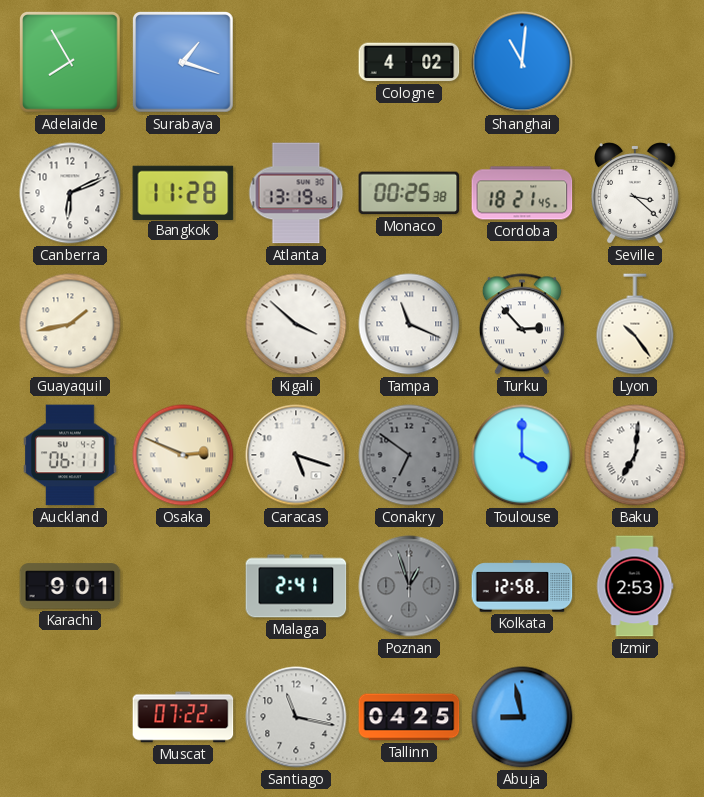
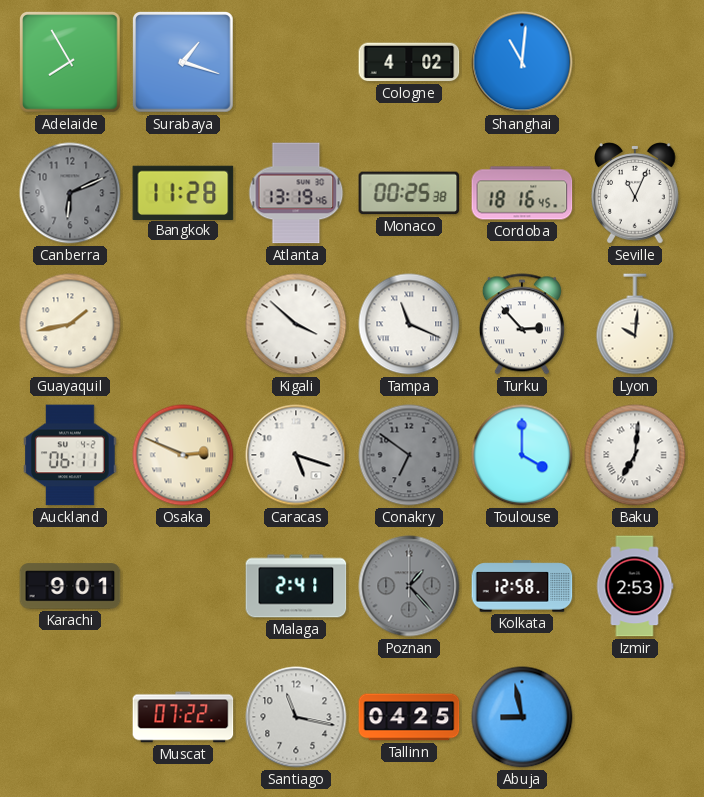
Canberra dial: white -> grey (70, 193)
Cordoba: 18:21 -> 18:16 (522, 193)
Seville: 3:22 -> 11:04 (636, 193)
Lyon: 10:24 -> 10:01 (635, 324)
Poznan: 12:57 -> 1:23 (409, 586)
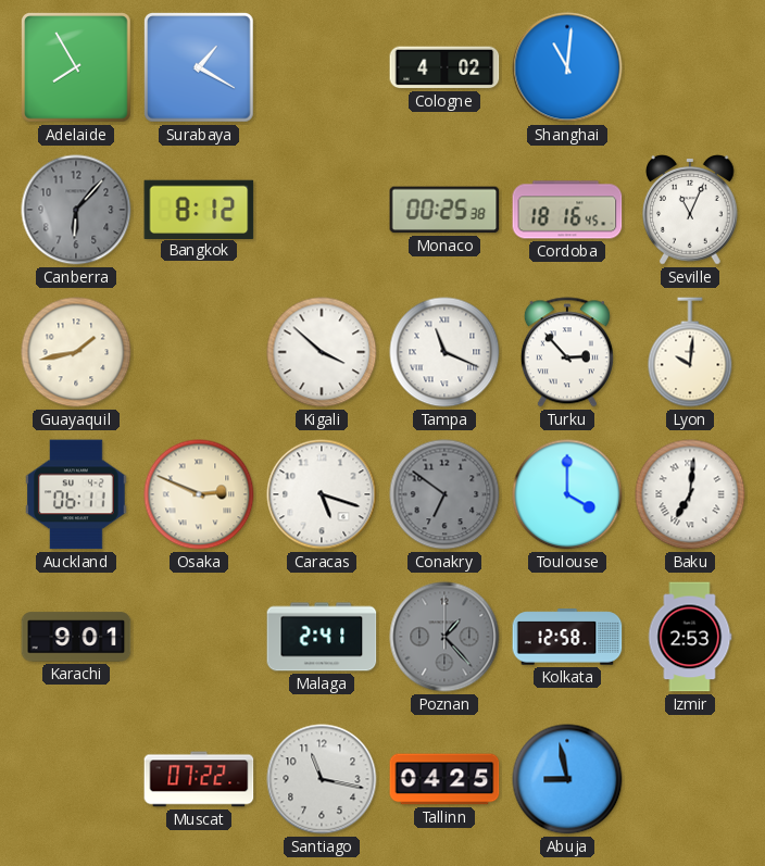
Surabaya: 1:18 -> 1:20 (199, 67)
Canberra: 6:11 -> 6:07 (76, 210)
Bangkok: 11:28 -> 8:12 (199, 209)
Atlanta: 13:19 -> none (296, 193)
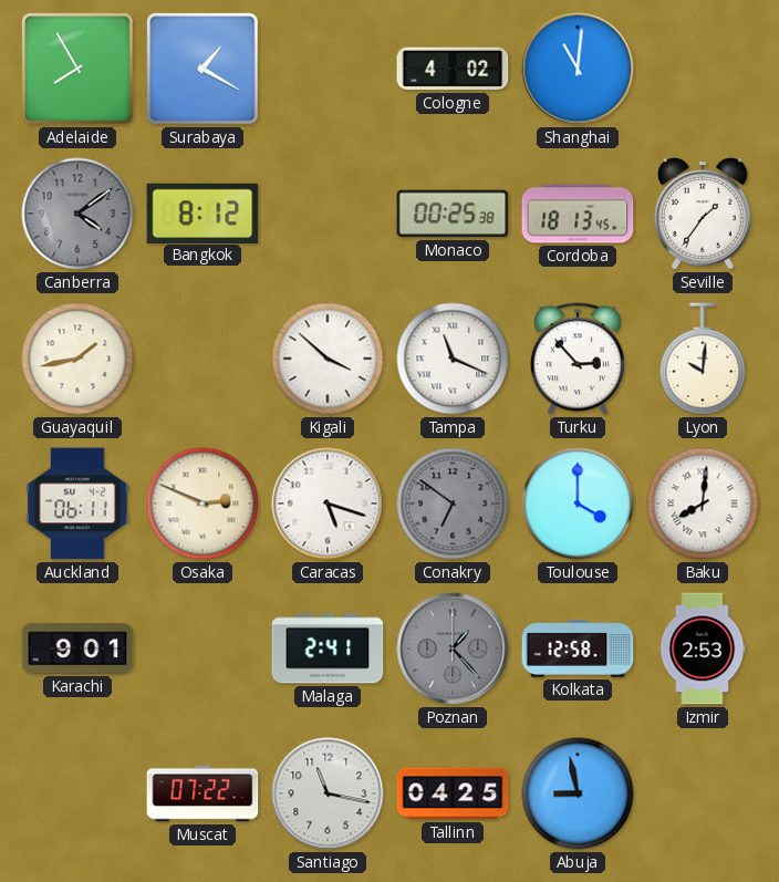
Canberra: 6:07 -> 4:09 (77, 214)
Cordoba: 18:16 -> 18:13 (578, 214)
Seville: 11:04 -> 1:36 (704, 214)
Baku: 7:01 -> 8:01 (703, 504)
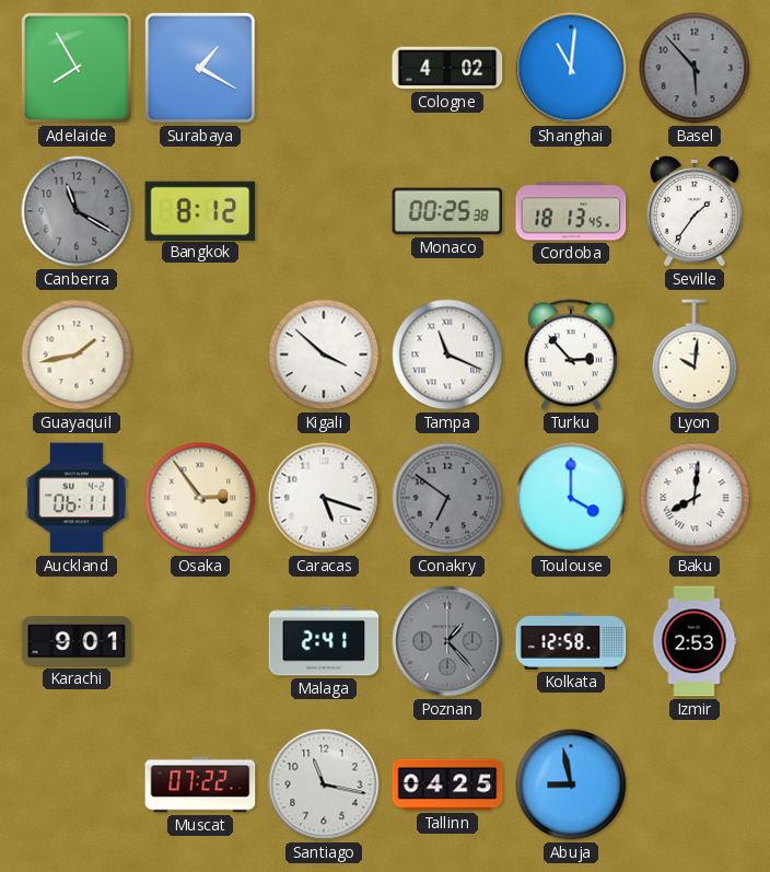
Basel: none -> 5:53 (695, 68)
Canberra: 4:09 -> 11:20 (77, 211)
Osaka: 2:49 -> 2:54 (200, 498)
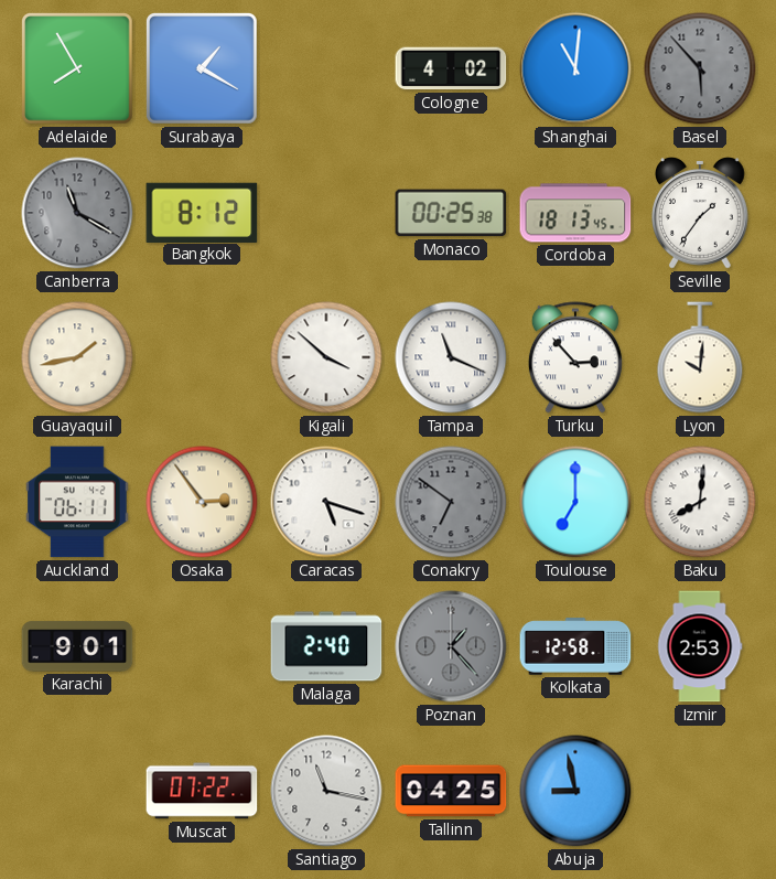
Toulouse: 4:00 -> 7:00 (575, 502)
Malaga: 2:41 -> 2:40 (326, 646)
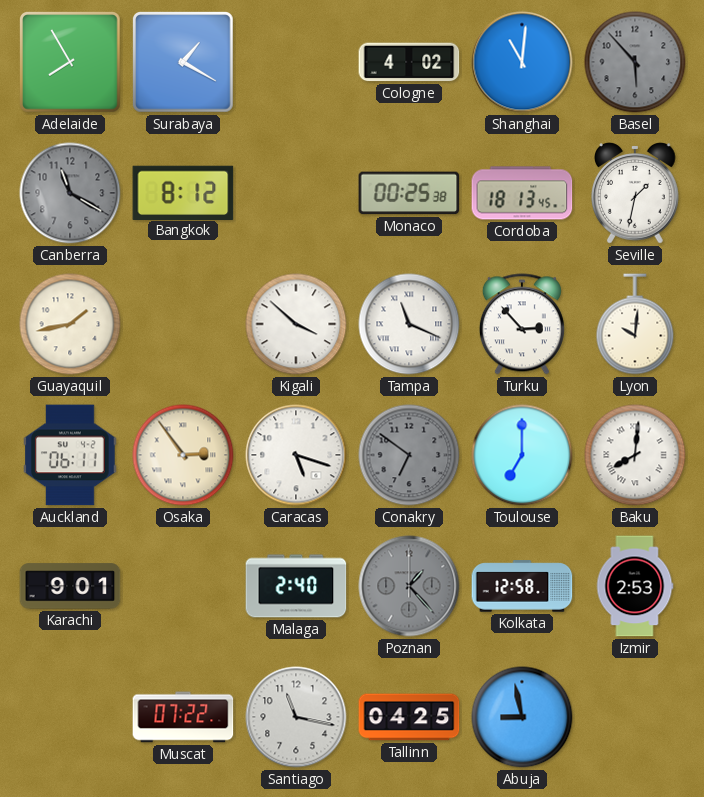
Seville: 1:36 -> 1:32 (636, 193)
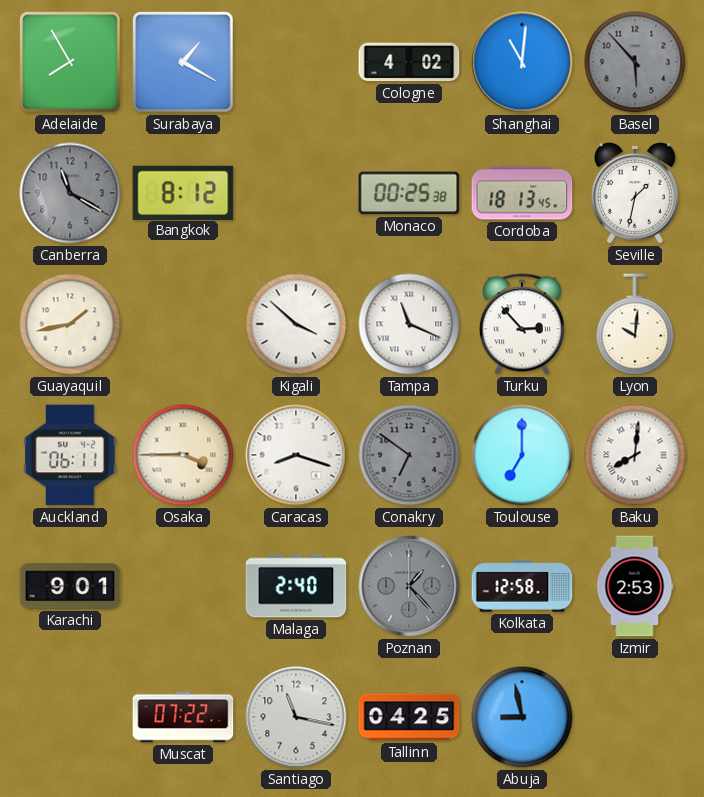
Osaka: 2:54 -> 3:45 (183, 455)
Caracas: 5:18 -> 8:18 (296, 455)
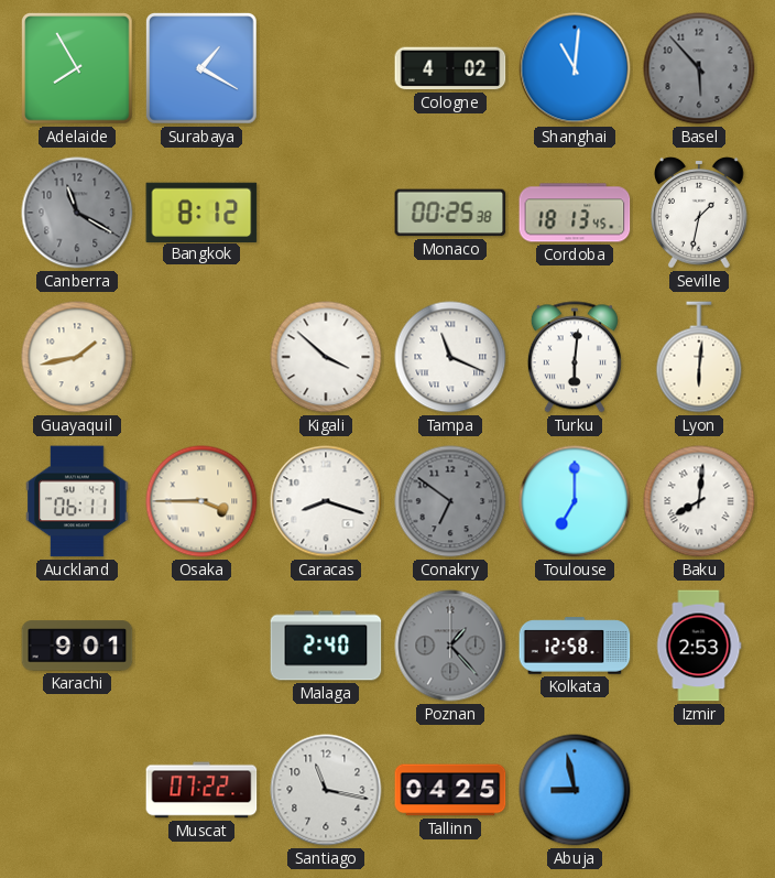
Turku: 2:53 -> 6:01 (575, 357)
Lyon: 10:01 -> 6:01 (699, 357)
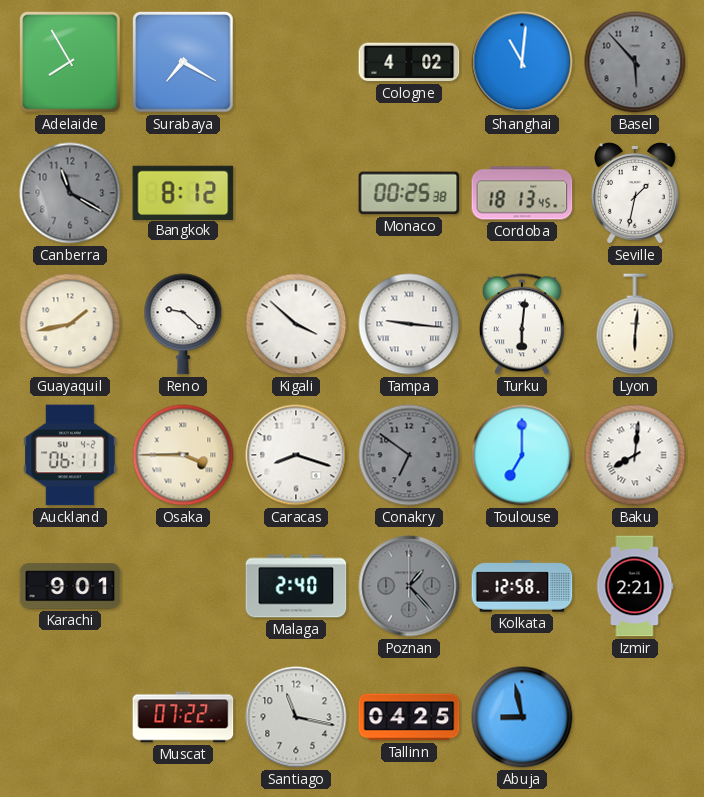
Surabaya: 1:20 -> 7:20 (183, 62)
Reno: none -> 9:22 (183, 324)
Tampa: 11:19 -> 9:16 (409, 324)
Izmir: 2:53 -> 2:21 (635, 586)
